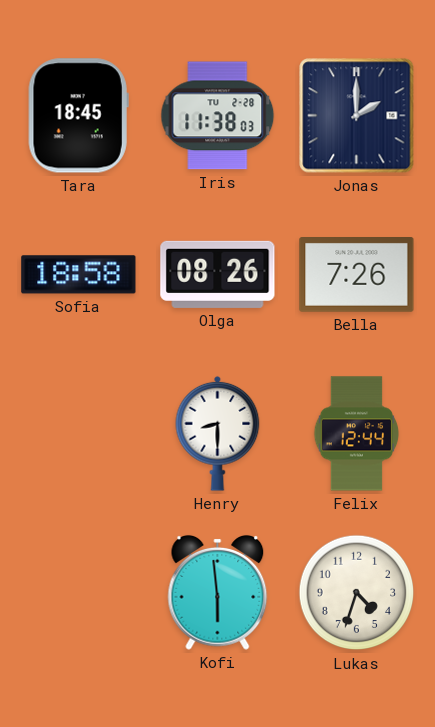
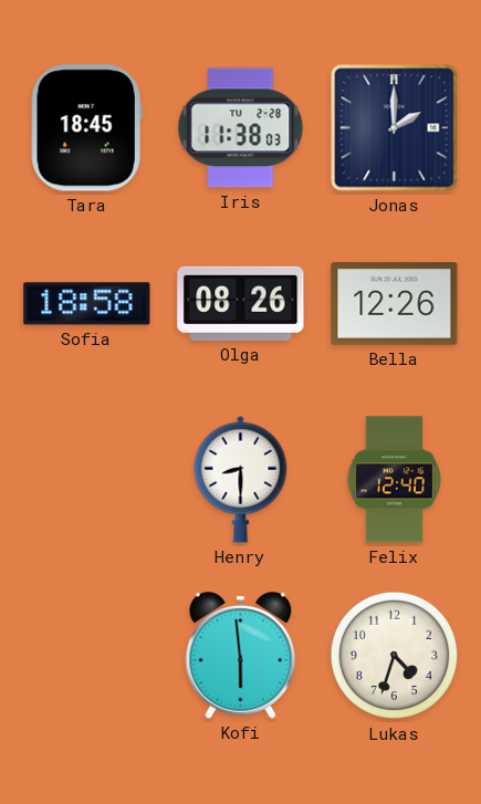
Bella: 7:26 -> 12:26 (395, 304)
Felix: 12:44 -> 12:40 (395, 480)
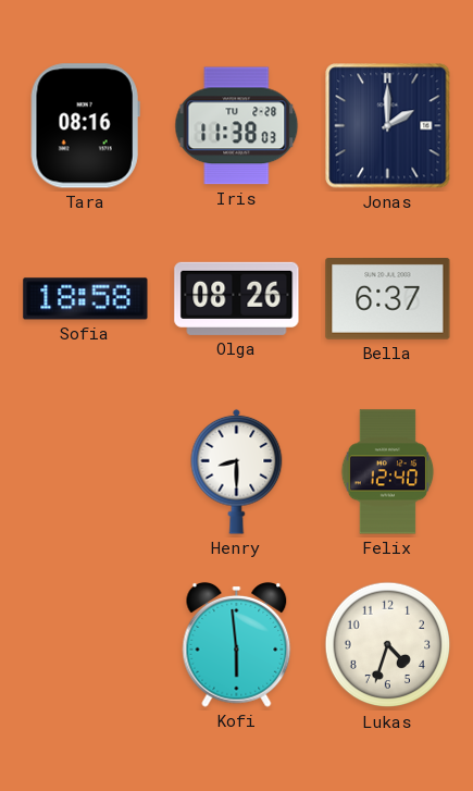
Tara: 18:45 -> 08:16 (85, 126)
Bella: 12:26 -> 6:37 (388, 299)
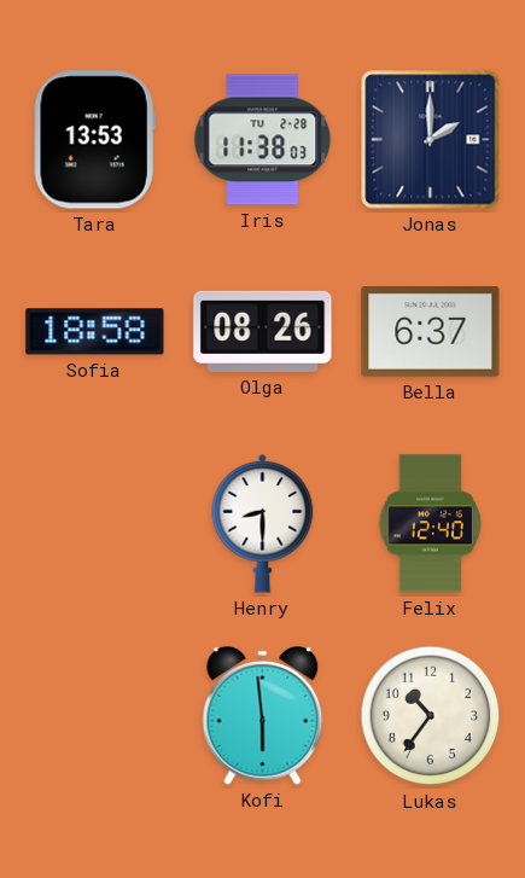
Tara: 08:16 -> 13:53 (94, 140)
Lukas: 4:33 -> 10:36 (431, 716)
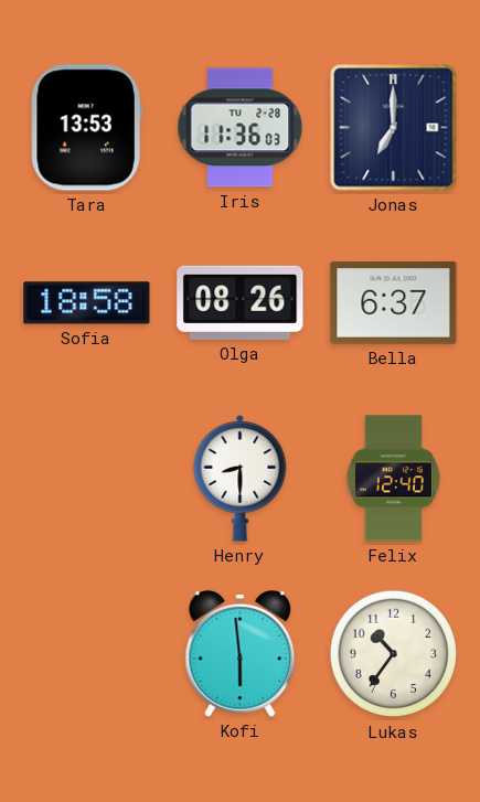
Iris: 11:38 -> 11:36 (241, 128)
Jonas: 2:00 -> 7:00 (394, 128)
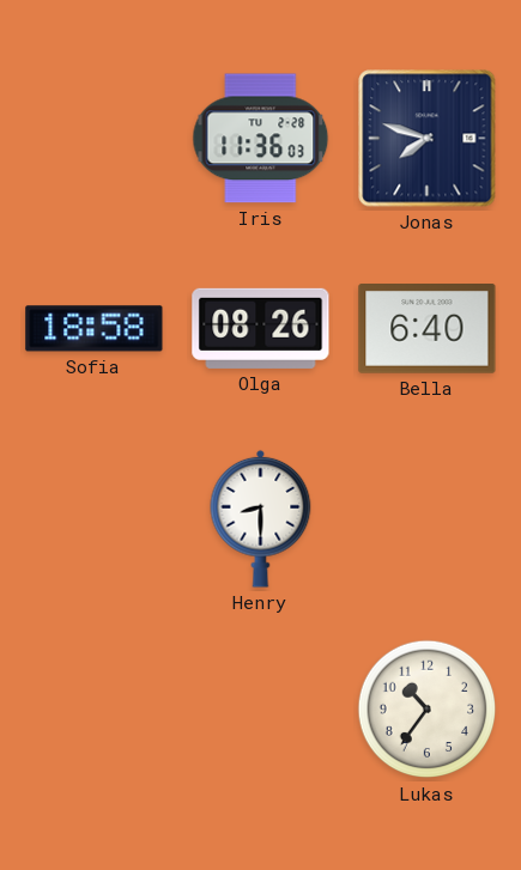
Tara: 13:53 -> none (86, 128)
Jonas: 7:00 -> 7:48 (428, 139)
Bella: 6:37 -> 6:40 (428, 329)
Felix: 12:40 -> none (394, 479)
Kofi: 5:59 -> none (241, 653)
